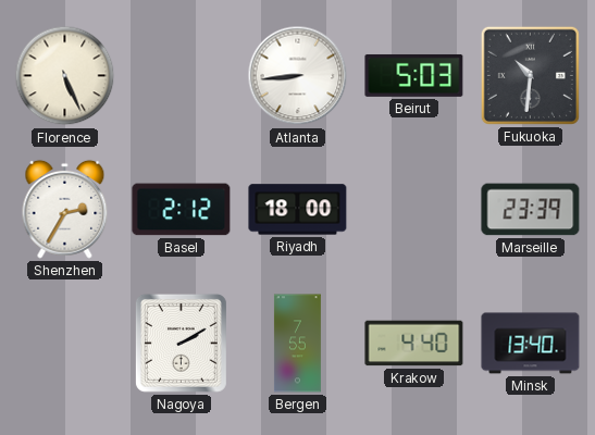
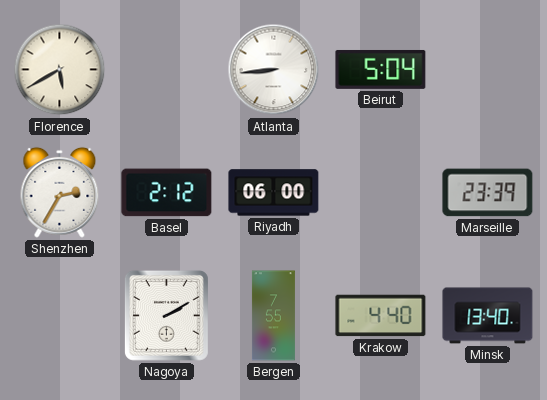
Florence: 5:26 -> 5:40 (60, 70)
Beirut: 5:03 -> 5:04 (381, 69)
Fukuoka: 10:31 -> none (530, 75)
Riyadh: 18:00 -> 06:00 (274, 193)
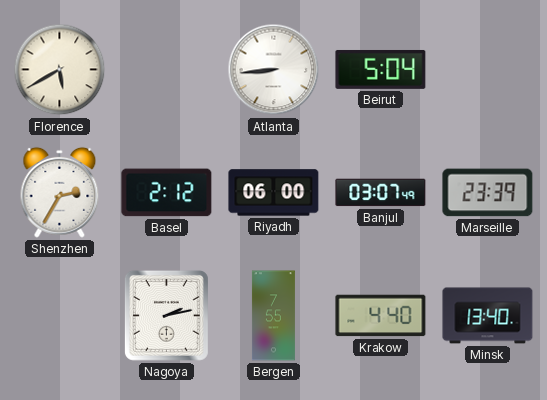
Banjul: none -> 03:07 (381, 193)
Nagoya: 2:10 -> 2:13 (166, 315)
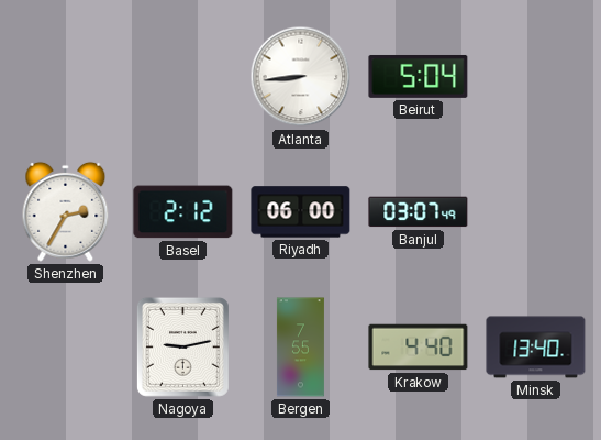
Florence: 5:40 -> none (60, 70)
Marseille: 23:39 -> none (488, 193)
Nagoya: 2:13 -> 9:13 (182, 346)
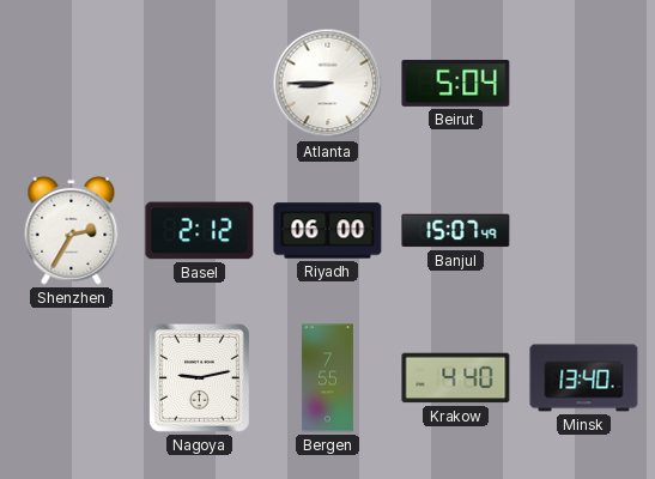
Atlanta: 8:44 -> 8:45 (328, 84)
Banjul: 03:07 -> 15:07 (456, 231)
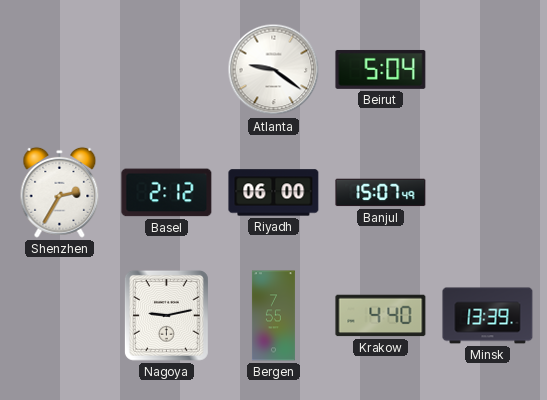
Atlanta: 8:45 -> 9:21 (274, 70)
Minsk: 13:40 -> 13:39 (488, 316)
